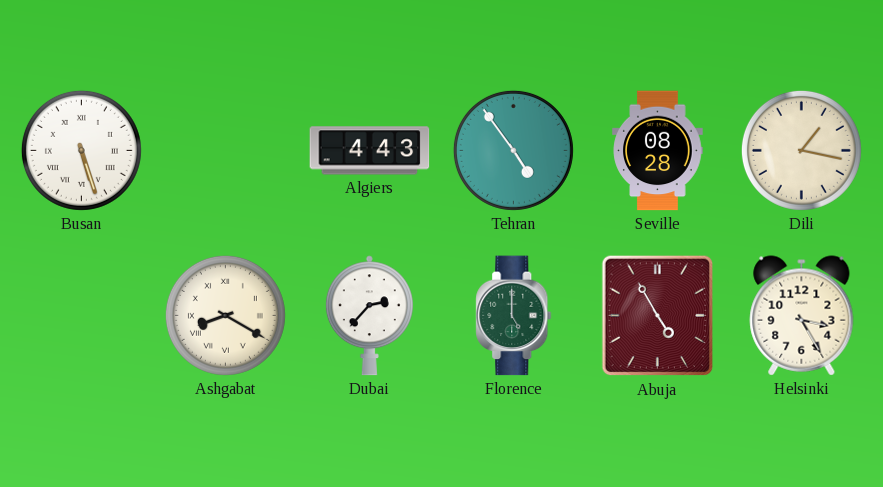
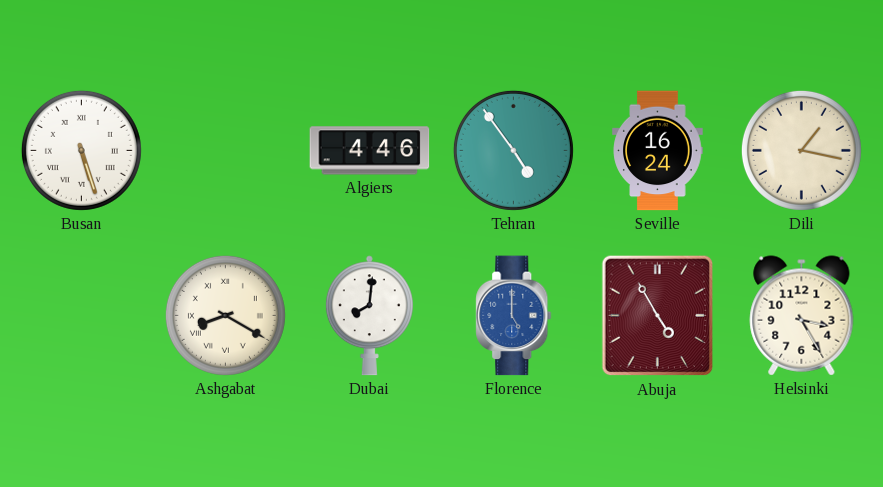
Algiers: 4:43 -> 4:46 (370, 151)
Seville: 08:28 -> 16:24 (658, 151)
Dubai: 2:37 -> 8:01 (369, 316)
Florence dial: green -> blue (514, 316)
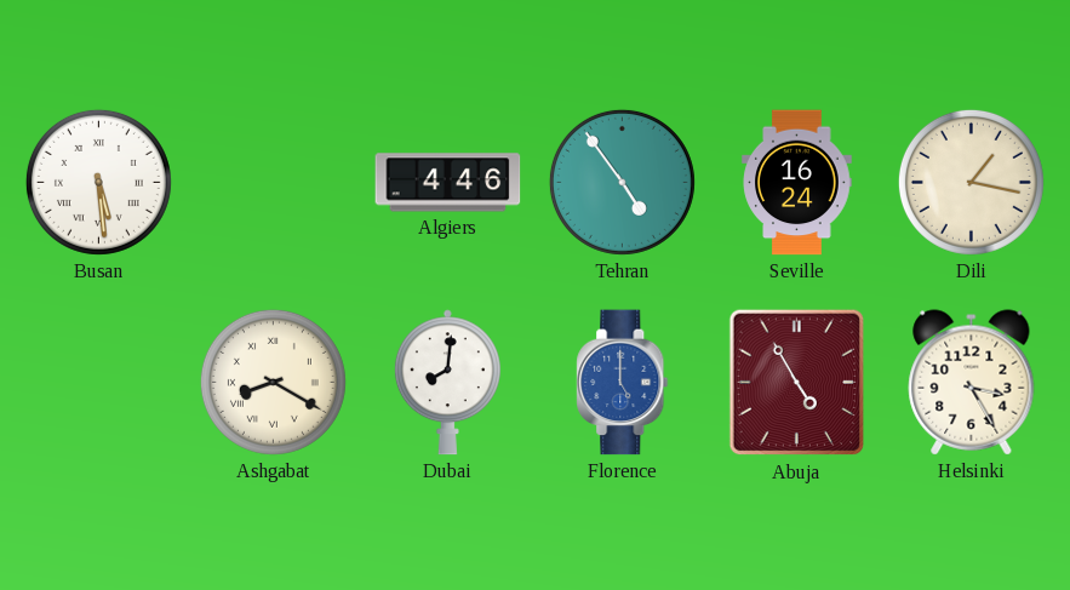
Busan: 5:27 -> 5:29 (98, 182)
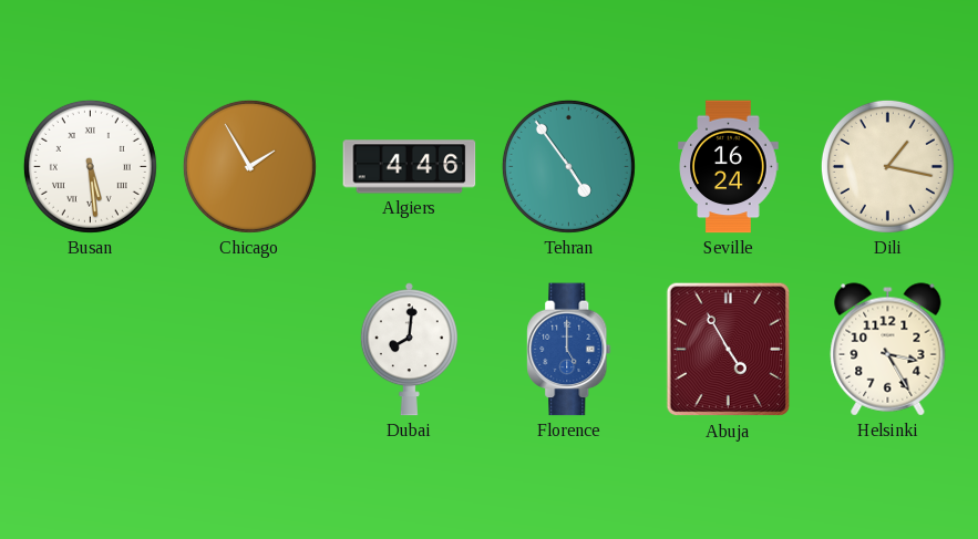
Chicago: none -> 1:55 (249, 166)
Ashgabat: 8:20 -> none (273, 382)
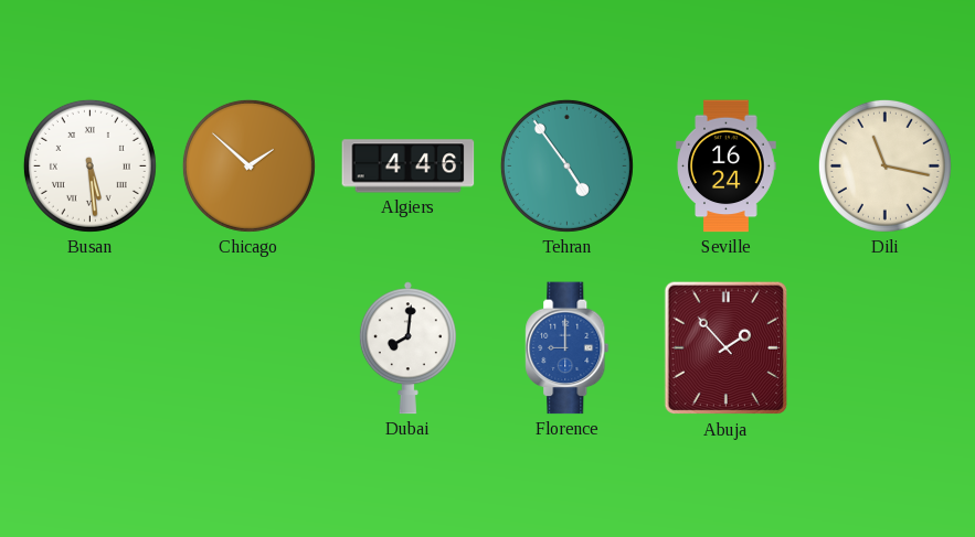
Chicago: 1:55 -> 1:52 (248, 165)
Dili: 1:17 -> 11:17 (884, 165)
Florence: 5:00 -> 9:00 (568, 348)
Abuja: 4:55 -> 1:53 (727, 348)
Helsinki: 3:25 -> none (888, 350)
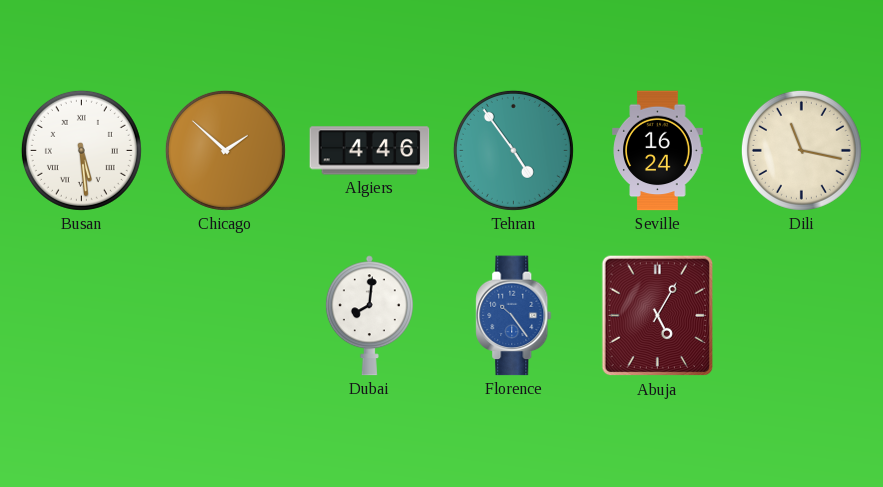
Florence: 9:00 -> 10:24 (514, 316)
Abuja: 1:53 -> 5:05 (658, 316)
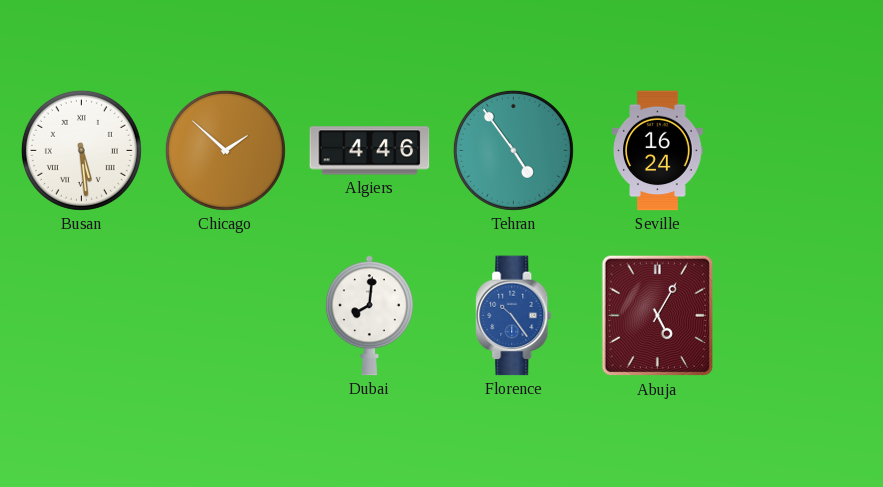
Dili: 11:17 -> none (801, 150)
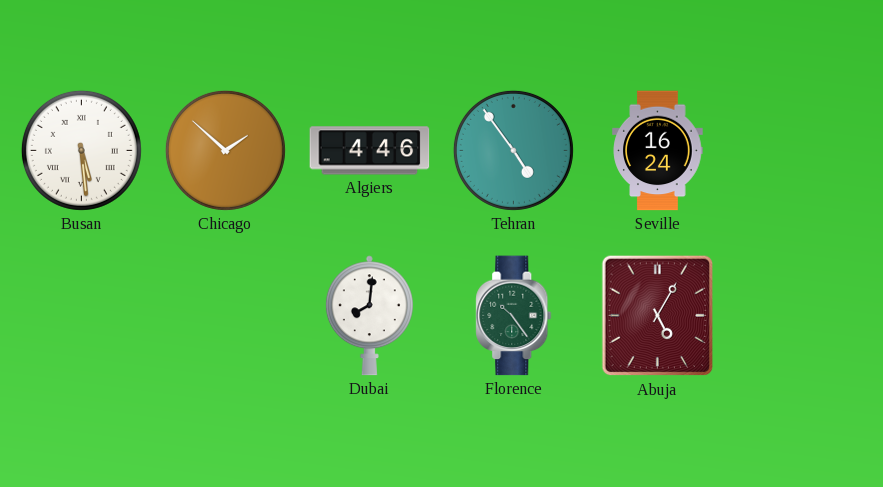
Florence dial: blue -> green (514, 316)
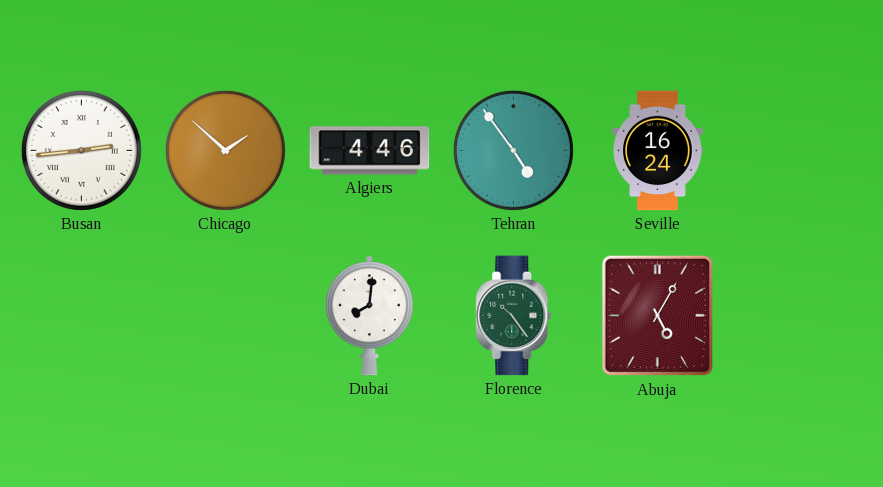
Busan: 5:29 -> 2:44 (81, 150)
